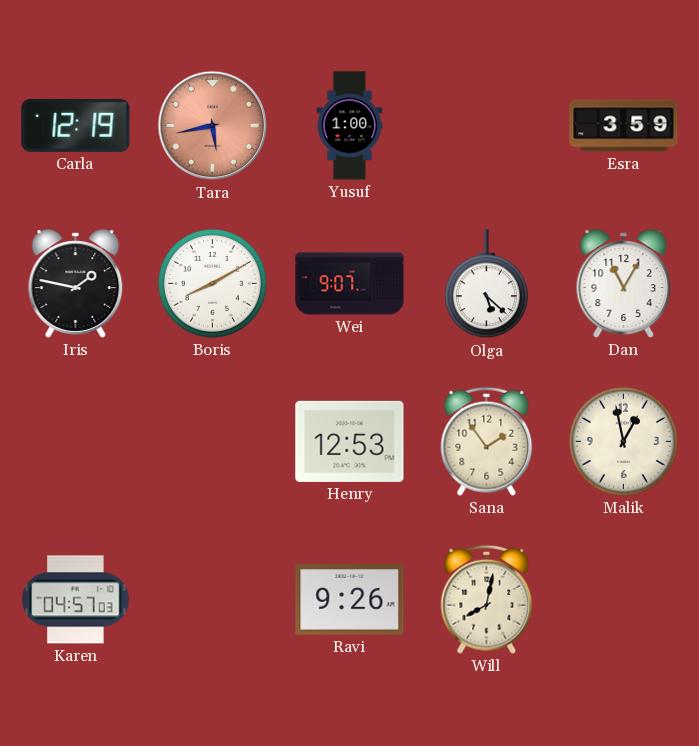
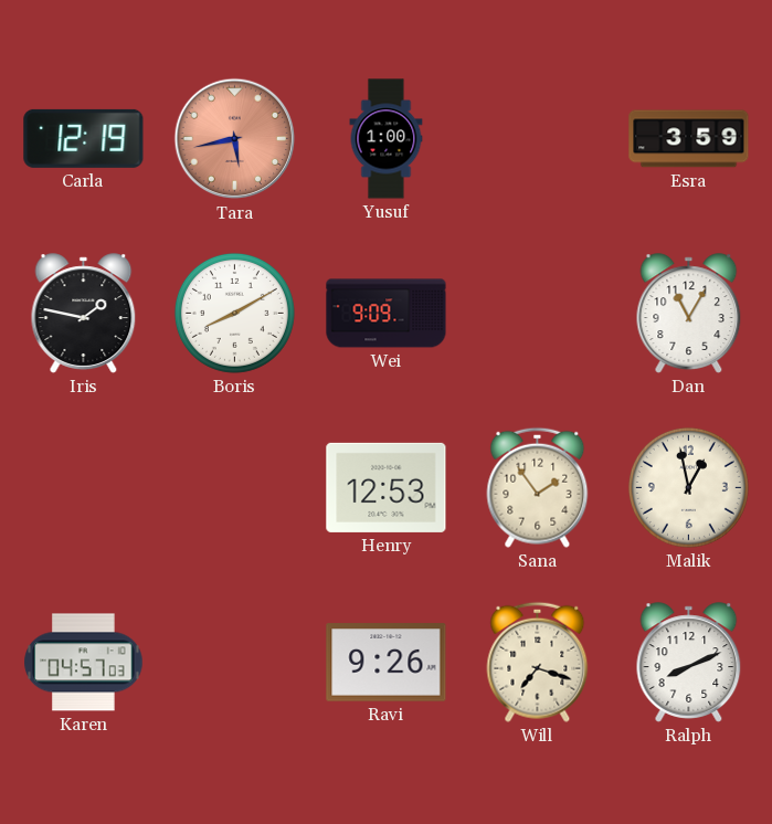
Wei: 9:07 -> 9:09 (387, 314)
Olga: 5:22 -> none (486, 284)
Will: 8:02 -> 7:18 (538, 662)
Ralph: none -> 8:11 (689, 663)
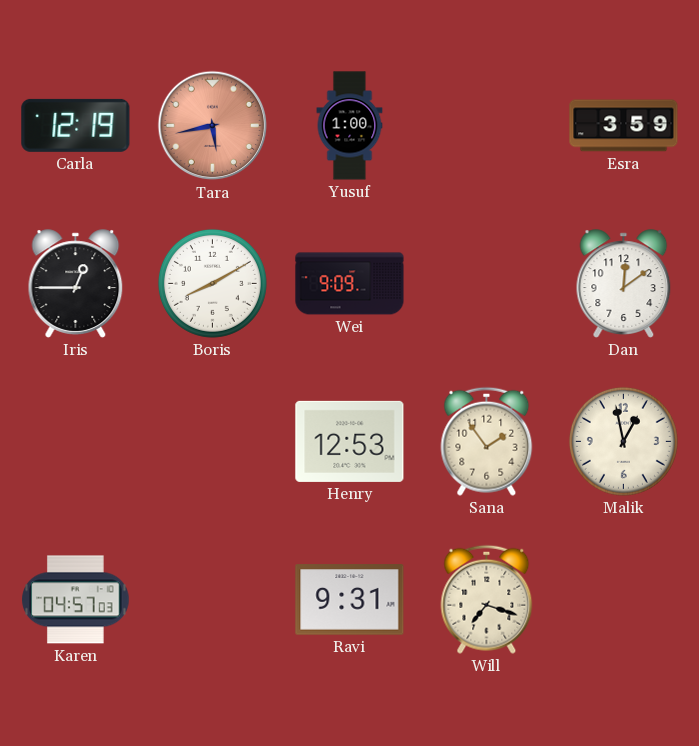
Iris: 1:47 -> 12:45 (76, 284)
Dan: 11:05 -> 12:09 (624, 284)
Ravi: 9:26 -> 9:31 (350, 600)
Ralph: 8:11 -> none (689, 663)
